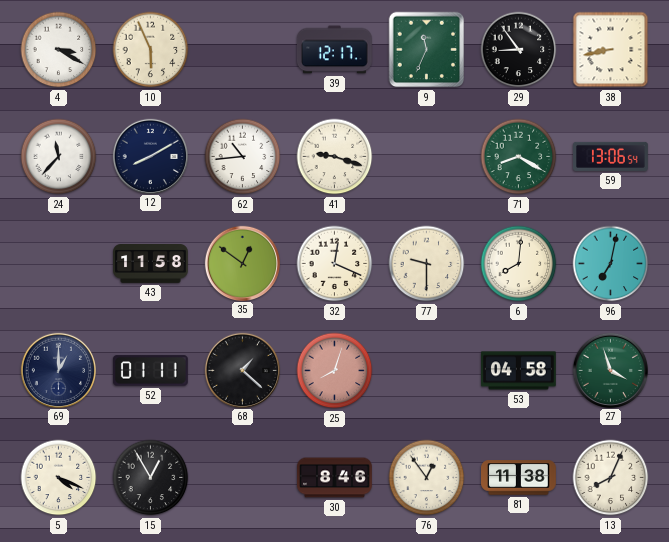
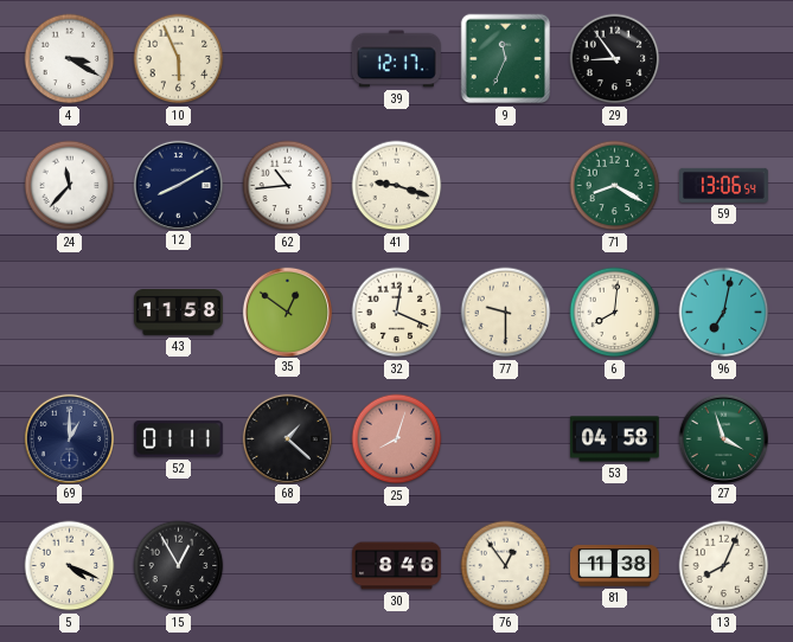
38: 8:43 -> none (611, 50)
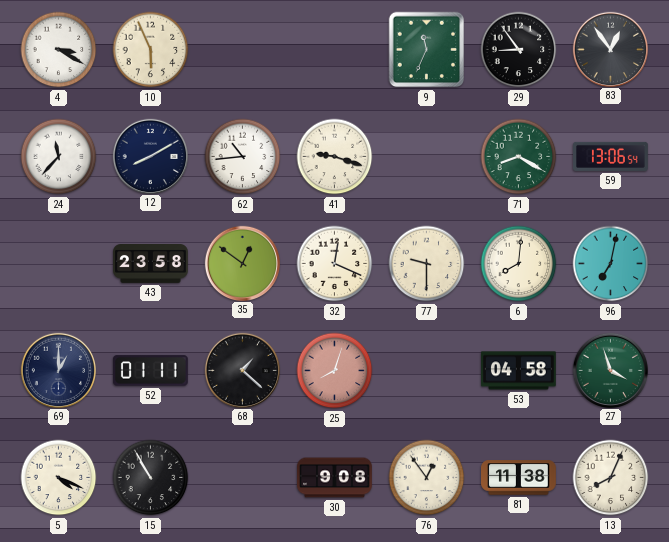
39: 12:17 -> none (397, 59)
83: none -> 12:54 (610, 49)
43: 11:58 -> 23:58 (151, 264)
15: 12:55 -> 10:55 (151, 478)
30: 8:46 -> 9:08 (335, 478)
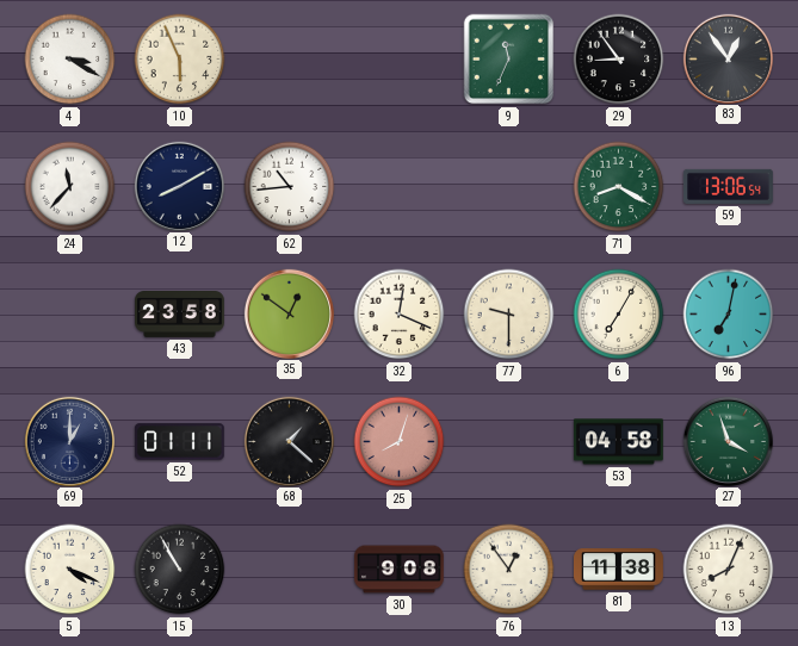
41: 9:18 -> none (335, 157)
6: 8:01 -> 7:05 (619, 315)
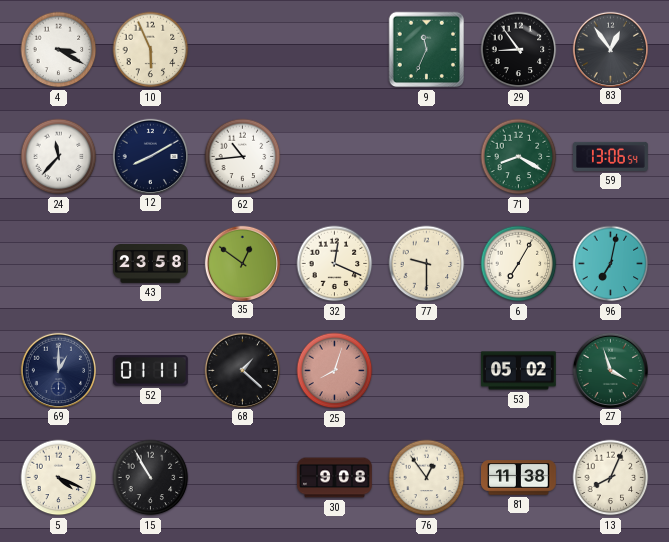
53: 04:58 -> 05:02 (518, 371)
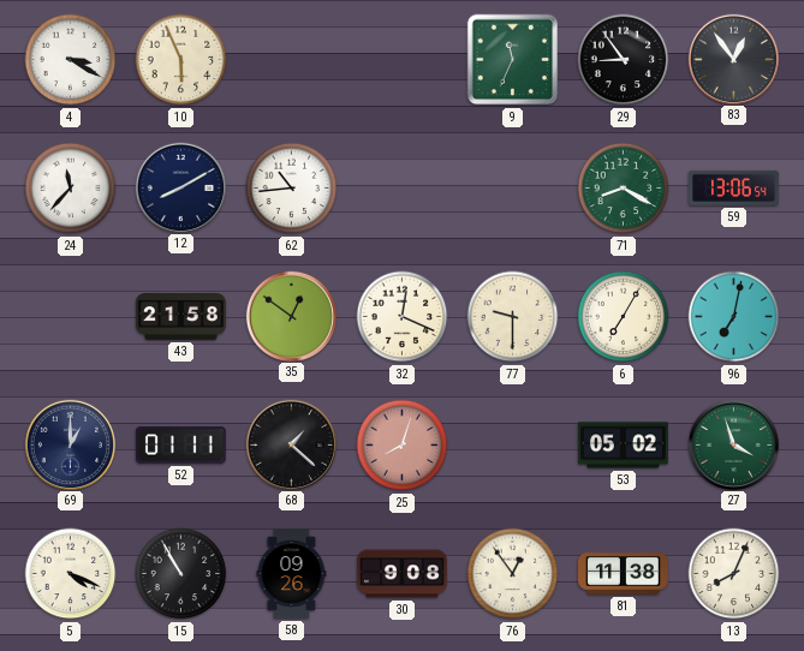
43: 23:58 -> 21:58 (181, 317)
58: none -> 09:26 (292, 574)
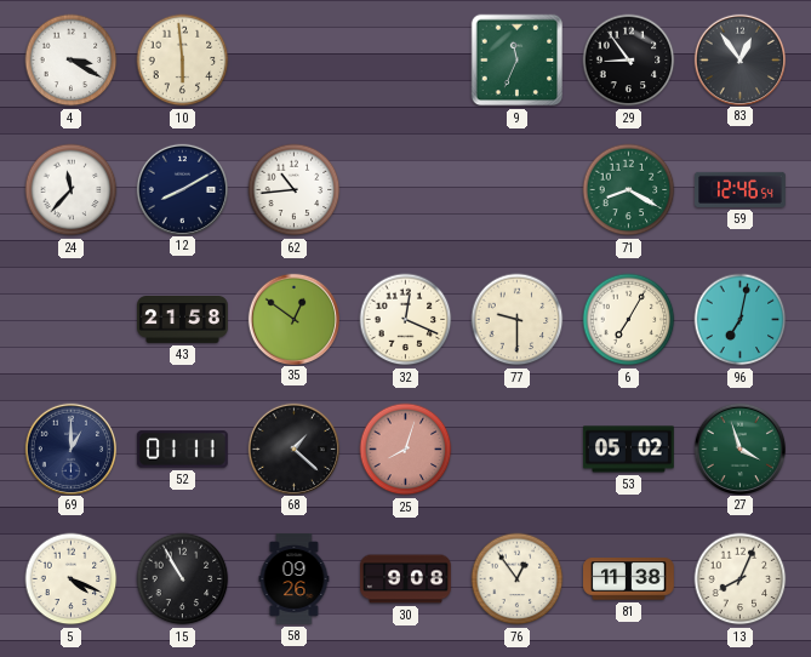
10: 5:56 -> 5:59 (183, 61)
59: 13:06 -> 12:46 (741, 189)
